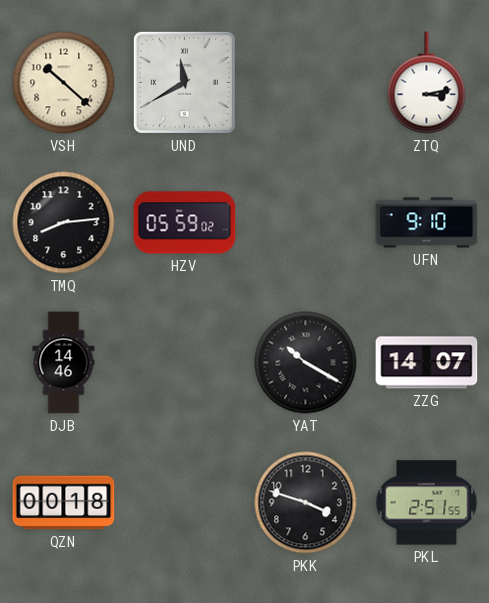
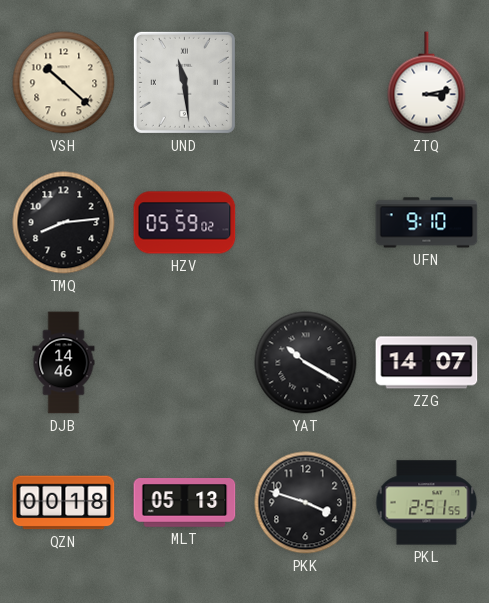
UND: 11:40 -> 11:29 (184, 82)
MLT: none -> 05:13 (185, 503)
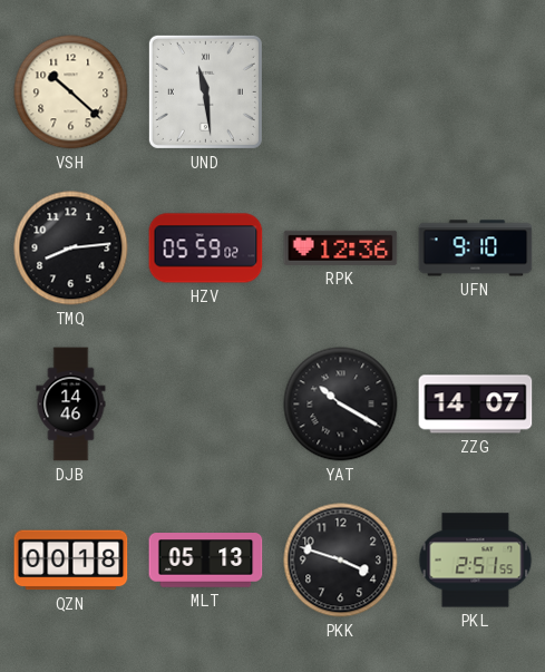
ZTQ: 3:13 -> none (427, 83)
RPK: none -> 12:36 (341, 247)
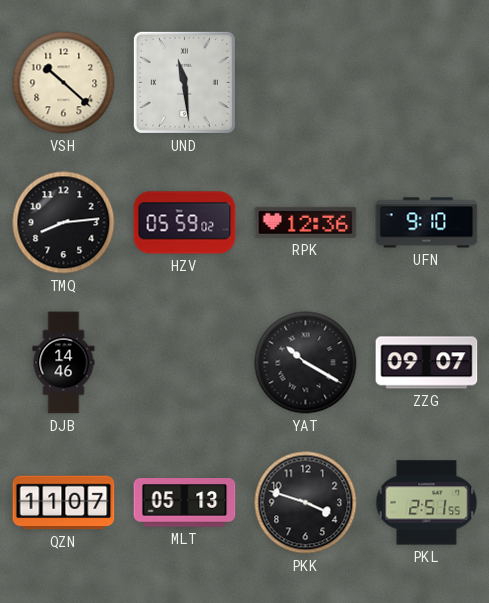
ZZG: 14:07 -> 09:07 (427, 363)
QZN: 00:18 -> 11:07 (64, 503)
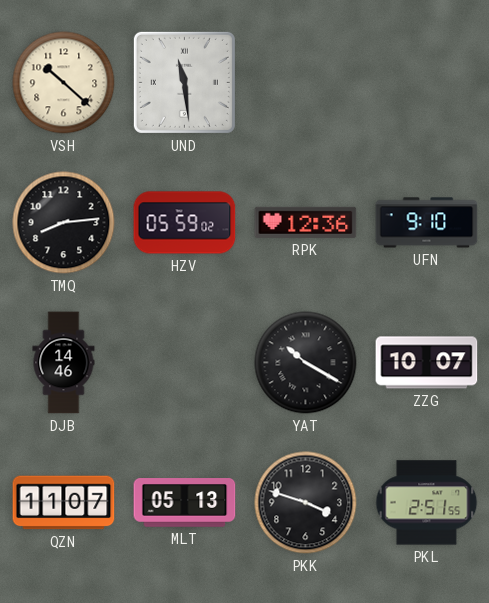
ZZG: 09:07 -> 10:07 (427, 363)
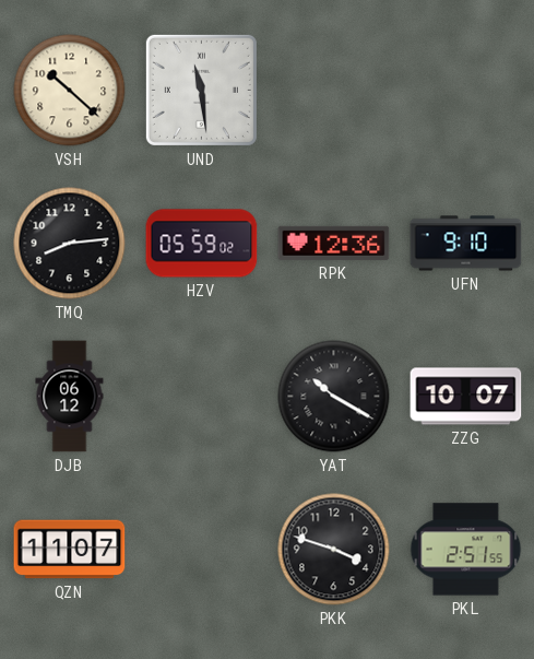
DJB: 14:46 -> 06:12 (70, 397)
MLT: 05:13 -> none (185, 503)
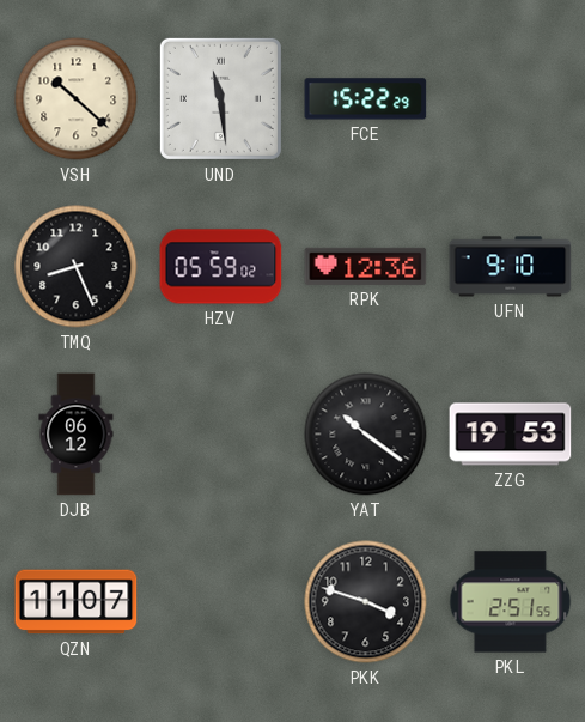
FCE: none -> 15:22 (366, 99)
TMQ: 8:14 -> 8:26 (77, 267)
YAT: 10:20 -> 10:21 (366, 435)
ZZG: 10:07 -> 19:53 (511, 435)
